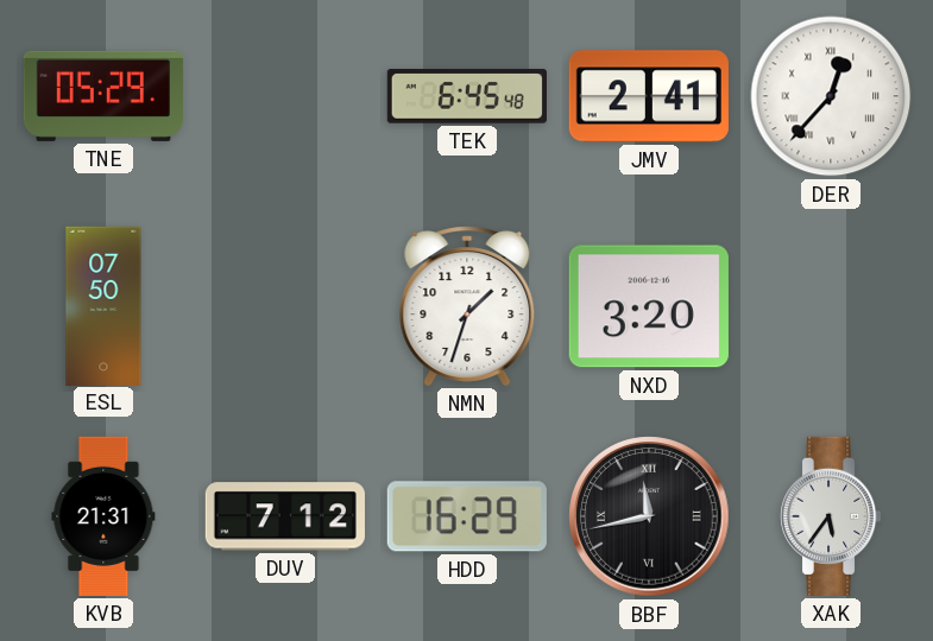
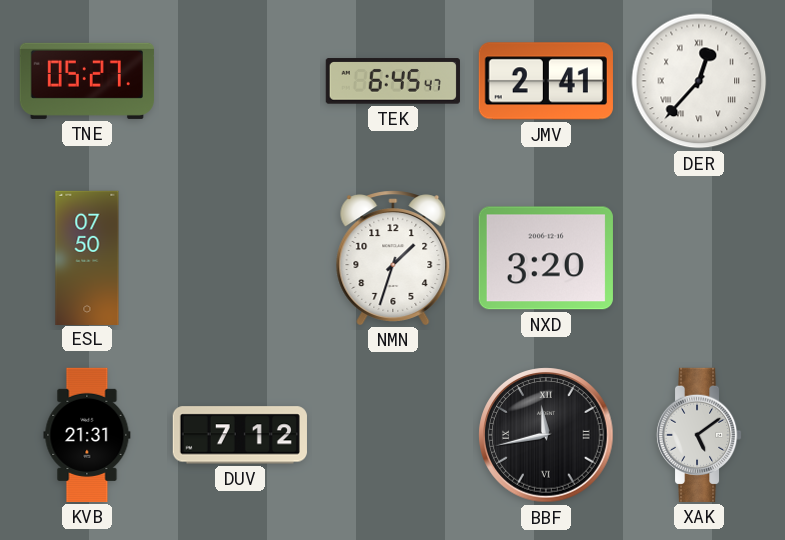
TNE: 05:29 -> 05:27 (87, 81)
TEK: 6:45:48 -> 6:45:47 (393, 81)
HDD: 16:29 -> none (467, 516)
XAK: 5:36 -> 5:09 (699, 435)
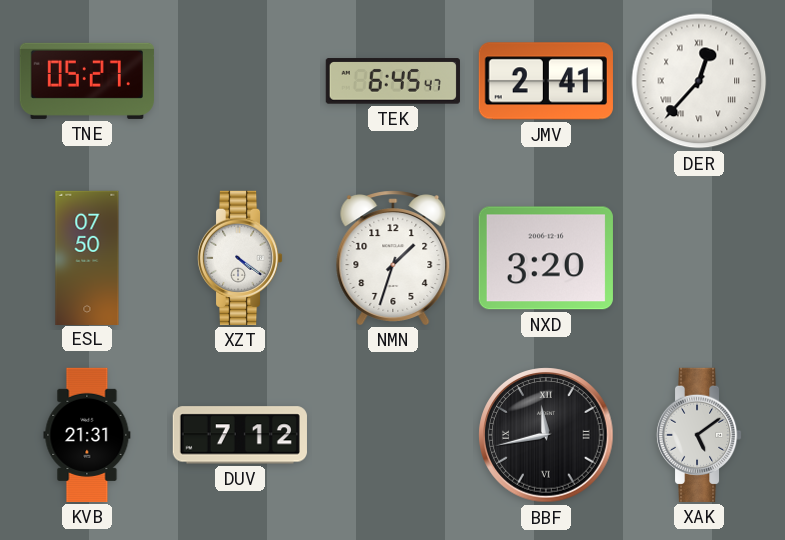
XZT: none -> 4:21 (240, 258)
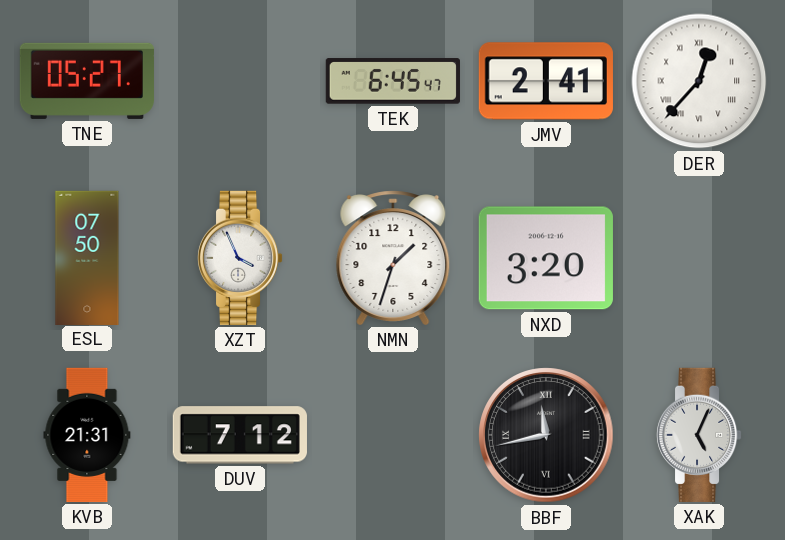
XZT: 4:21 -> 3:56 (240, 258)
XAK: 5:09 -> 5:04 (699, 435)
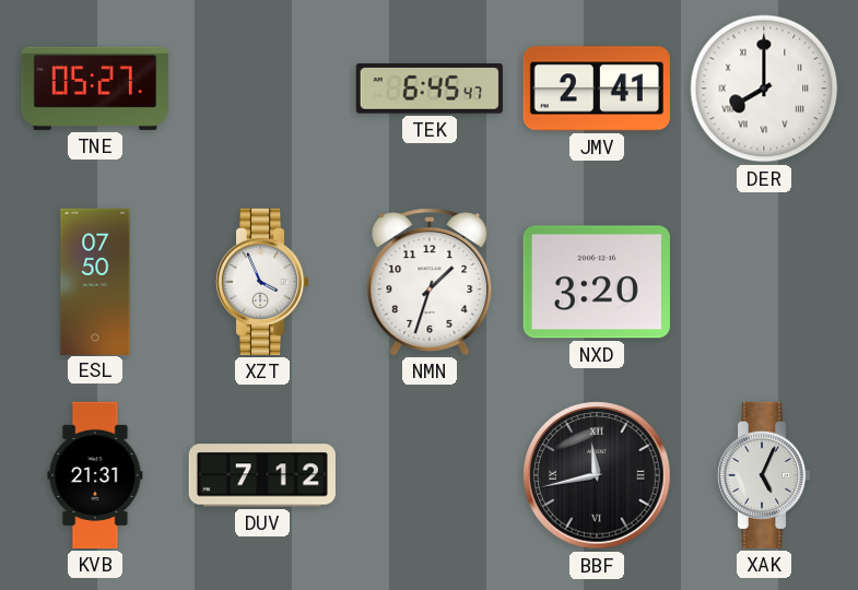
DER: 12:37 -> 8:00 (764, 88)
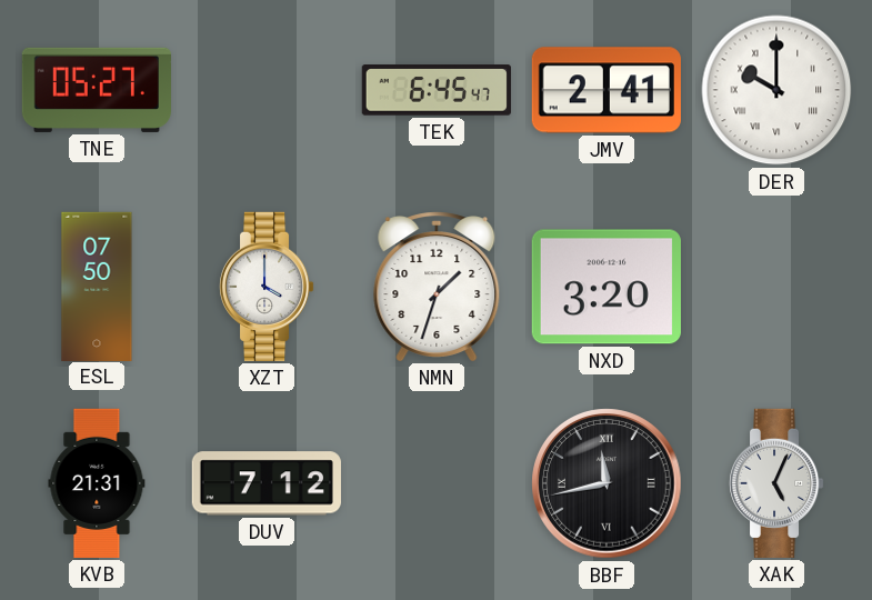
DER: 8:00 -> 10:00 (776, 90)
XZT: 3:56 -> 4:00 (267, 287)
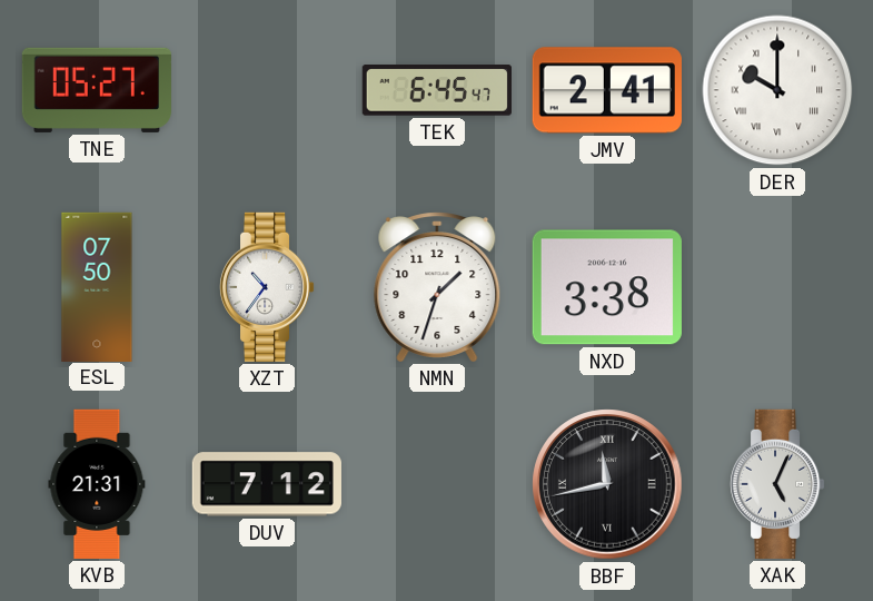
XZT: 4:00 -> 10:36 (267, 287)
NXD: 3:20 -> 3:38 (607, 287)
